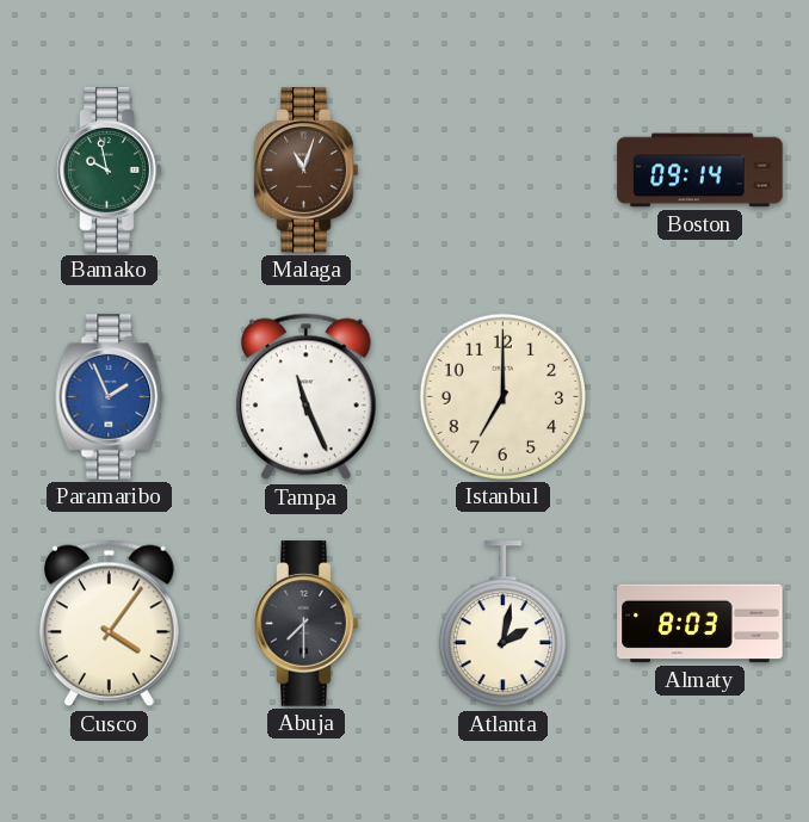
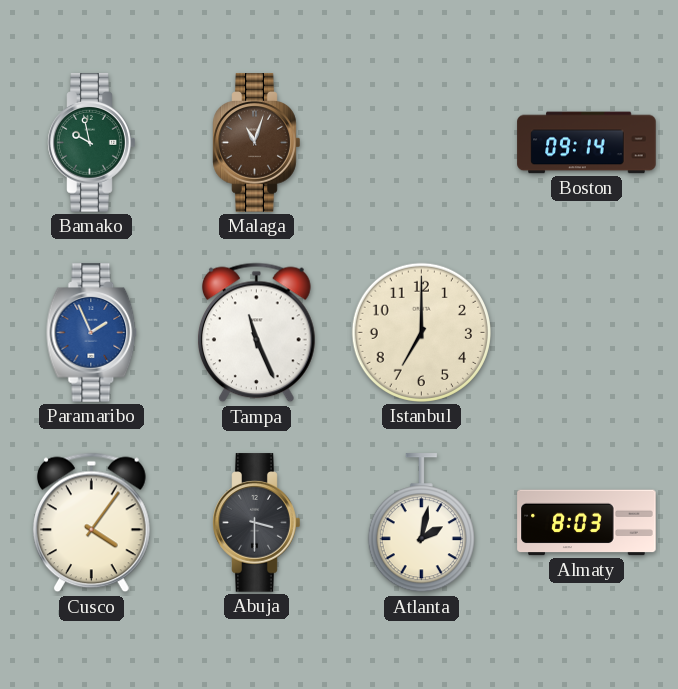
Abuja: 7:30 -> 3:30 (257, 523)
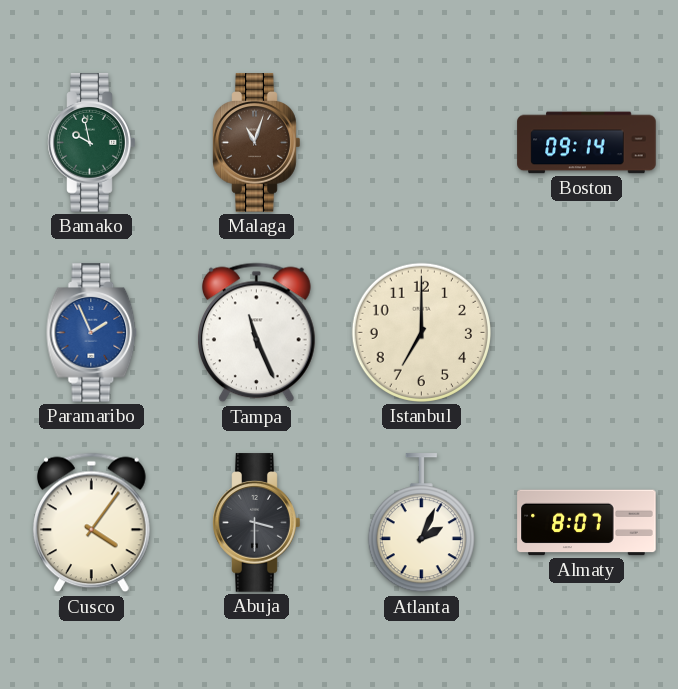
Atlanta: 2:02 -> 2:04 (421, 523)
Almaty: 8:03 -> 8:07 (587, 523)
